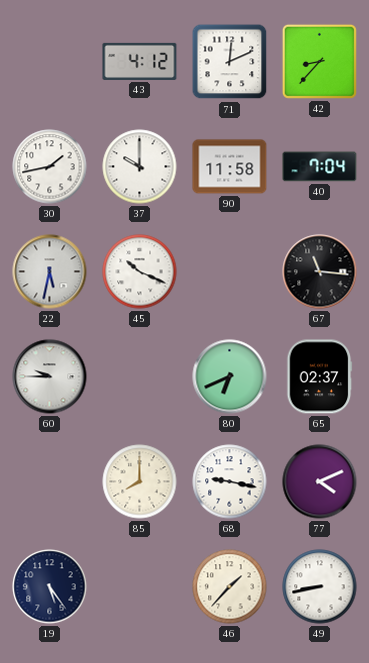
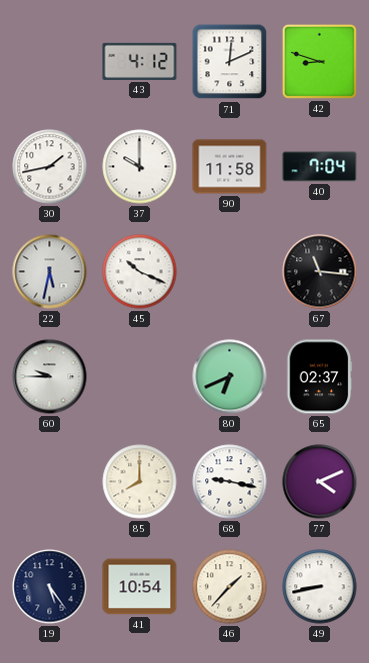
42: 8:37 -> 8:48 (319, 61)
41: none -> 10:54 (140, 587)
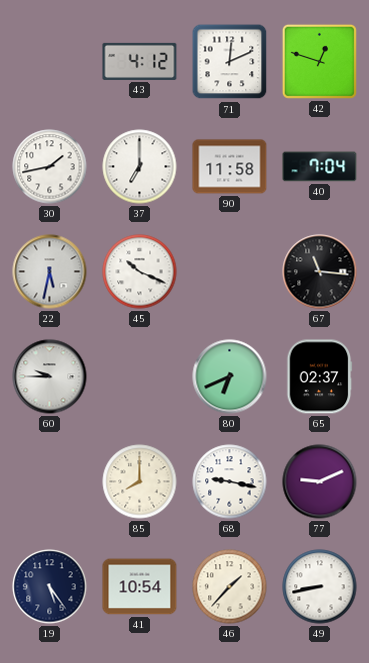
42: 8:48 -> 12:48 (319, 61)
37: 10:00 -> 7:00 (140, 167)
77: 4:11 -> 9:11 (320, 482)
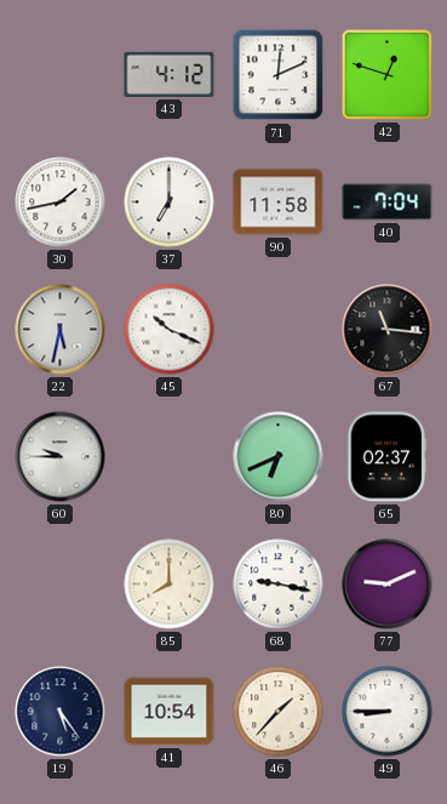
49: 8:43 -> 8:45 (388, 712)
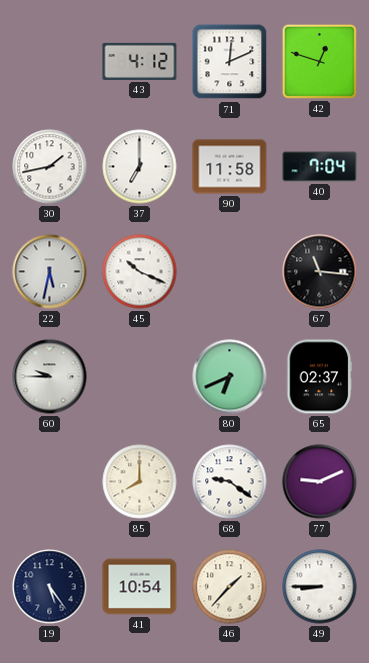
68: 9:17 -> 9:21 (230, 482)
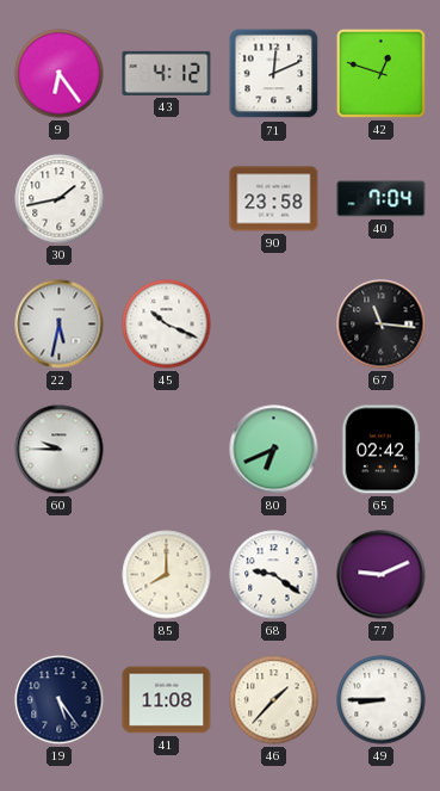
9: none -> 6:24 (60, 74)
37: 7:00 -> none (140, 167)
90: 11:58 -> 23:58 (274, 199)
65: 02:37 -> 02:42 (382, 450)
41: 10:54 -> 11:08 (167, 700)
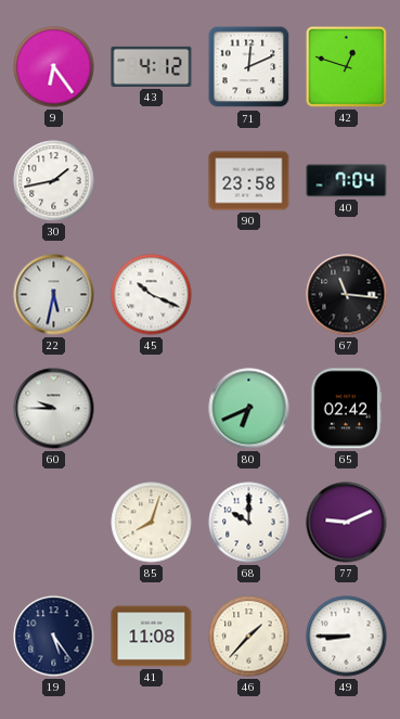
85: 8:00 -> 8:03 (152, 523)
68: 9:21 -> 10:00 (249, 523)
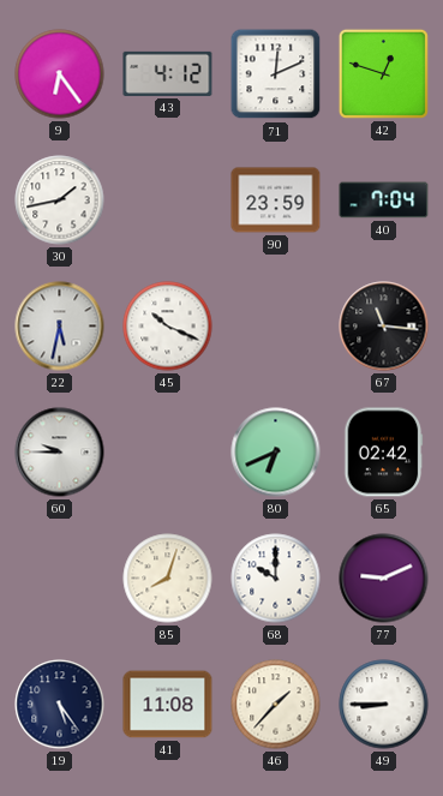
90: 23:58 -> 23:59 (276, 201)
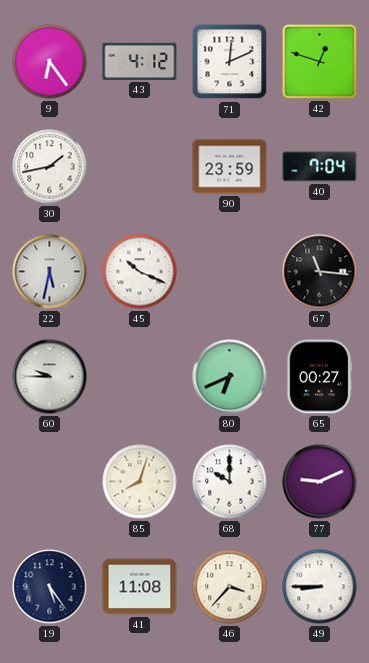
65: 02:42 -> 00:27 (320, 377)
46: 1:37 -> 3:37 (230, 587)
